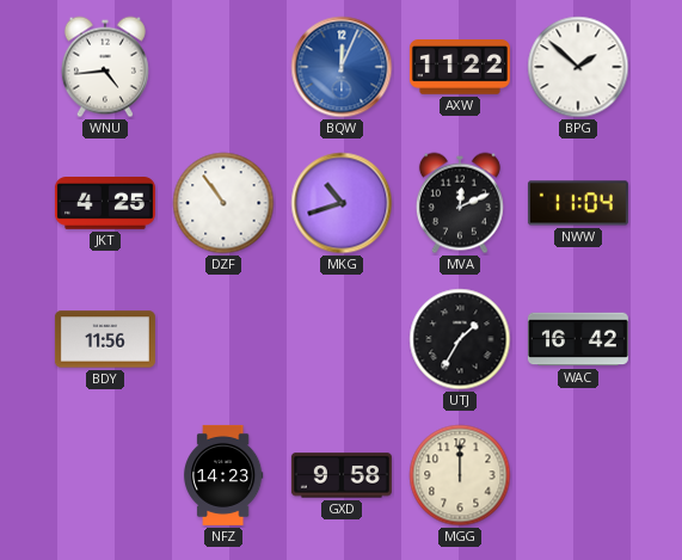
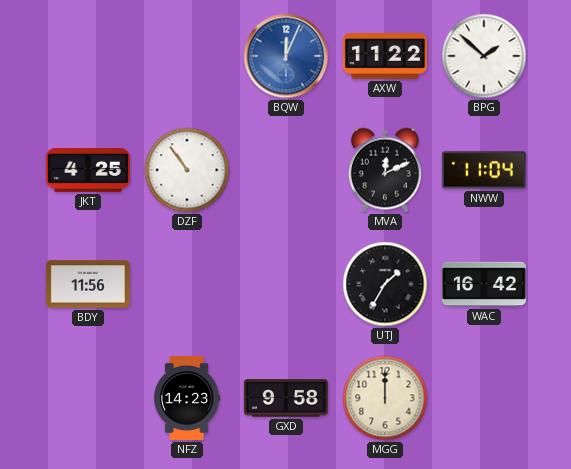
WNU: 4:44 -> none (105, 67)
MKG: 10:42 -> none (342, 203)
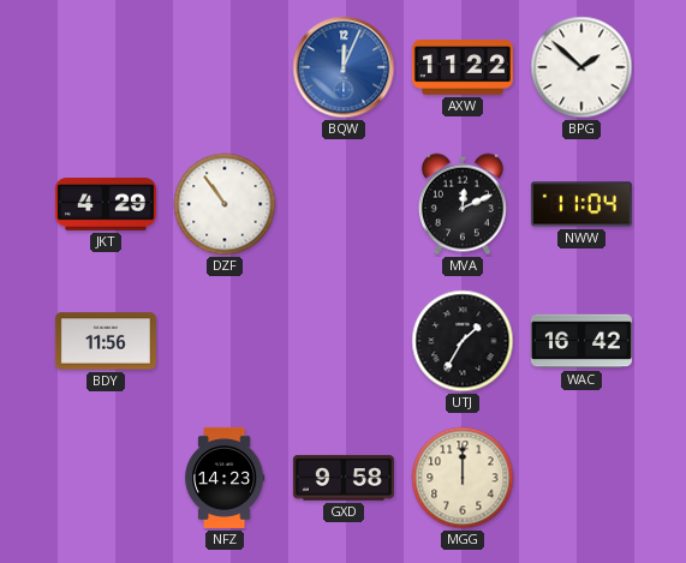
JKT: 4:25 -> 4:29 (106, 205)
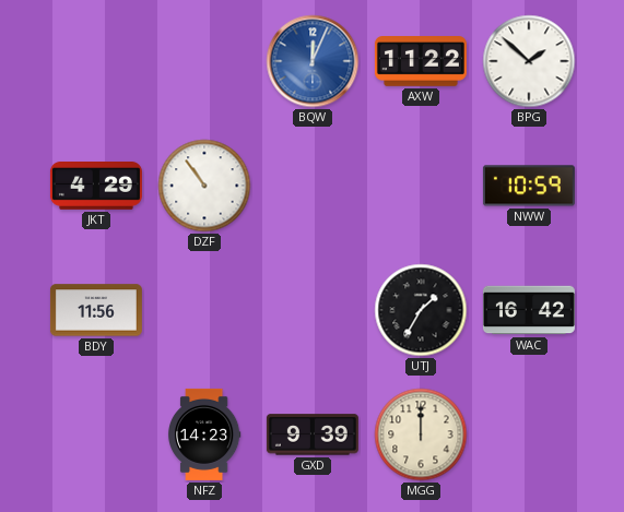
MVA: 12:11 -> none (463, 204)
NWW: 11:04 -> 10:59 (529, 186)
GXD: 9:58 -> 9:39 (313, 434)
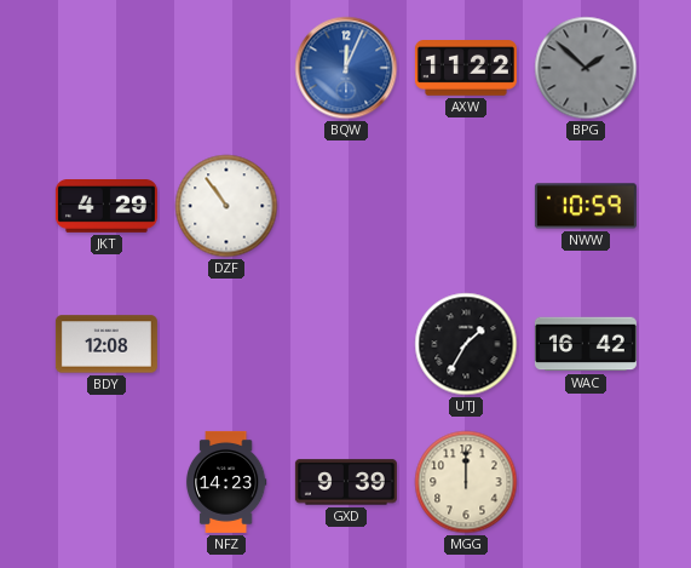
BPG dial: white -> grey (586, 68)
BDY: 11:56 -> 12:08 (106, 344)
